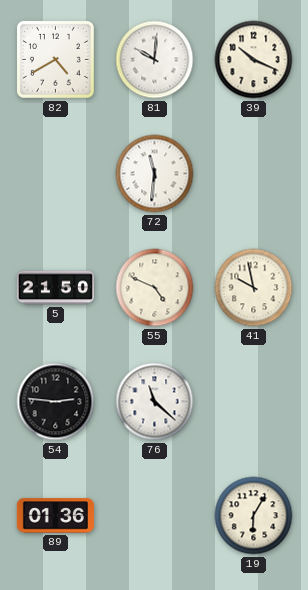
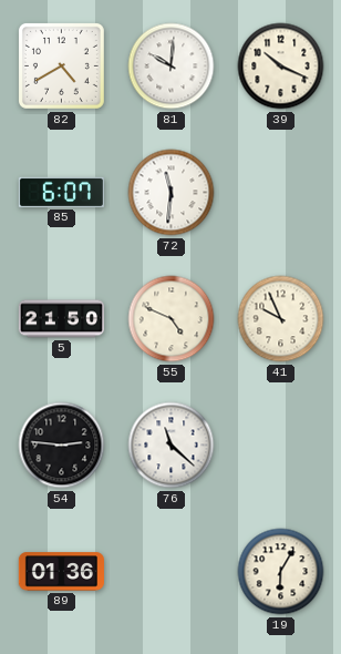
85: none -> 6:07 (61, 192)
41: 9:58 -> 9:56 (281, 319)
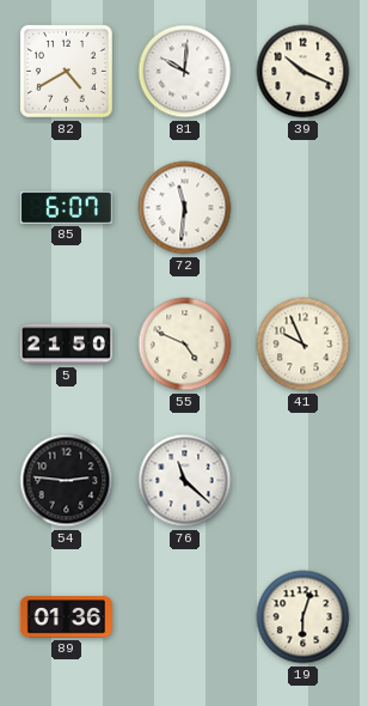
19: 6:05 -> 6:03 (303, 617)
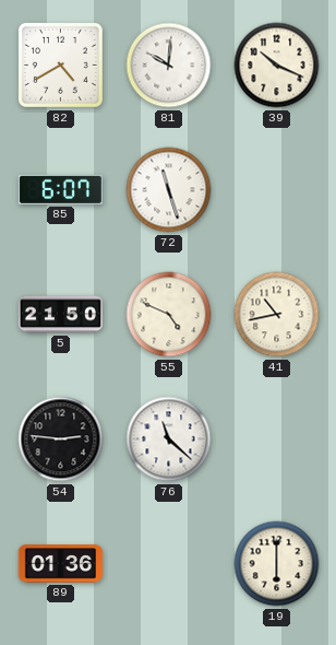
72: 11:31 -> 11:27 (169, 190)
41: 9:56 -> 10:43 (277, 315)
19: 6:03 -> 6:00 (277, 564)
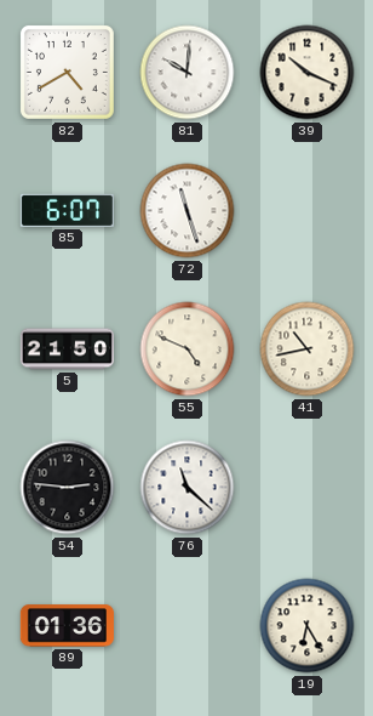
19: 6:00 -> 6:25 (308, 626)
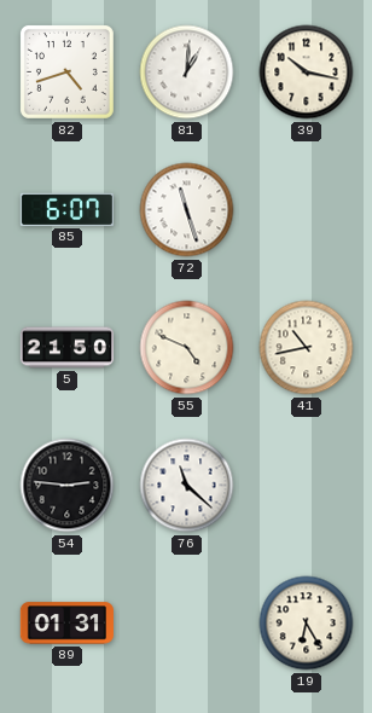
82: 4:40 -> 4:42 (66, 71)
81: 10:01 -> 1:01 (187, 73)
39: 10:19 -> 10:17 (307, 73)
89: 01:36 -> 01:31 (66, 624)
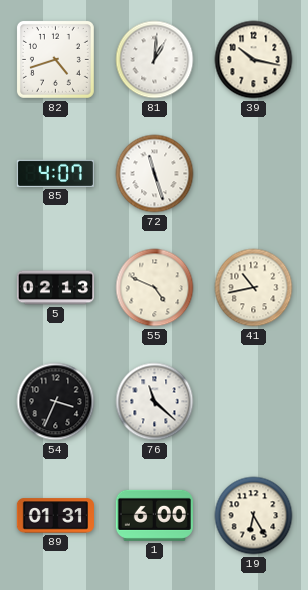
85: 6:07 -> 4:07 (55, 173)
5: 21:50 -> 02:13 (55, 288)
54: 2:46 -> 3:34 (56, 402)
1: none -> 6:00 (154, 515)
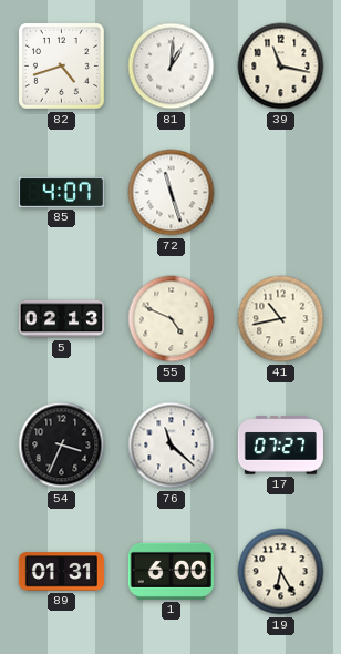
39: 10:17 -> 11:17 (281, 67)
17: none -> 07:27 (280, 446)
